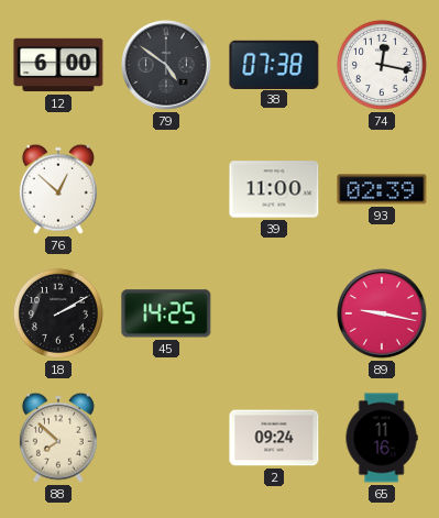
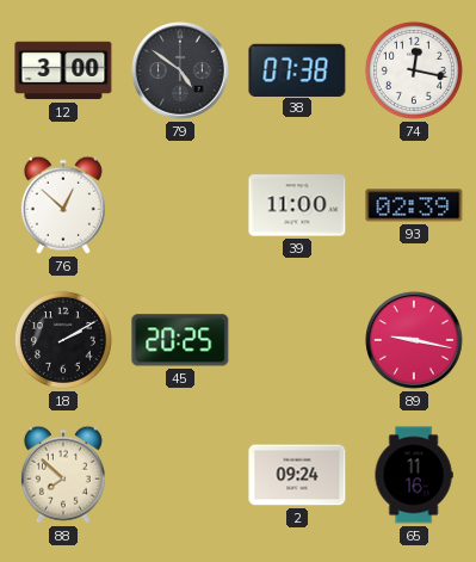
12: 6:00 -> 3:00 (63, 70)
45: 14:25 -> 20:25 (180, 340)
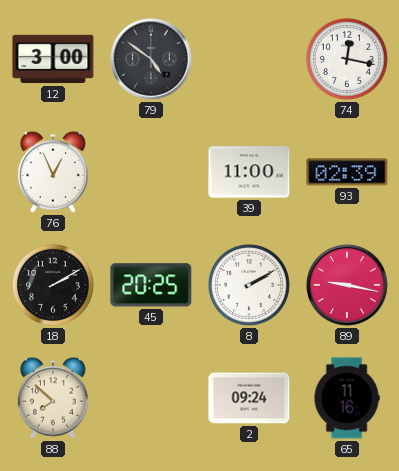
38: 07:38 -> none (297, 69)
76: 12:52 -> 12:56 (53, 172)
8: none -> 2:10 (249, 285)
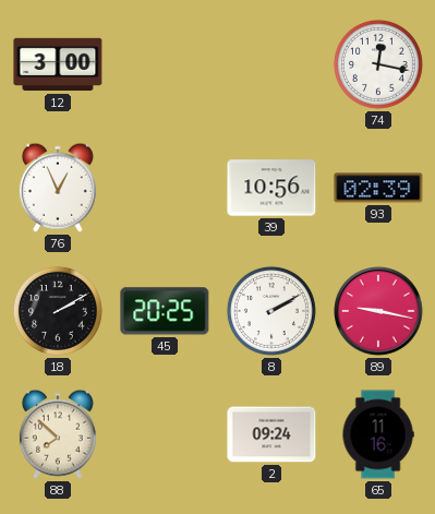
79: 4:51 -> none (151, 59)
39: 11:00 -> 10:56 (271, 188)
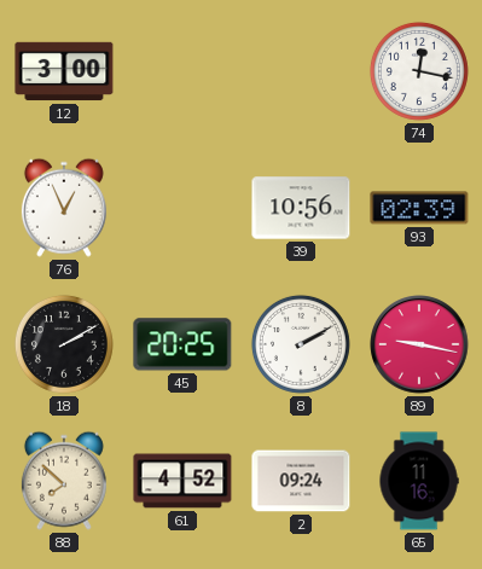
61: none -> 4:52 (182, 481)
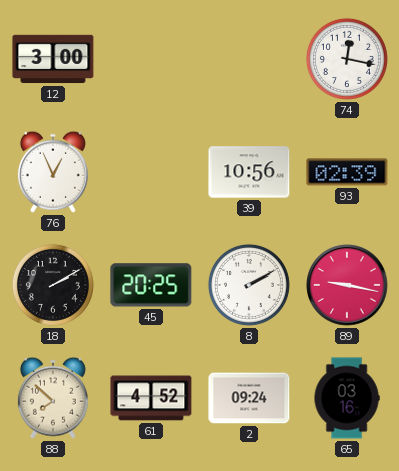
65: 11:16 -> 03:16 (347, 398)
